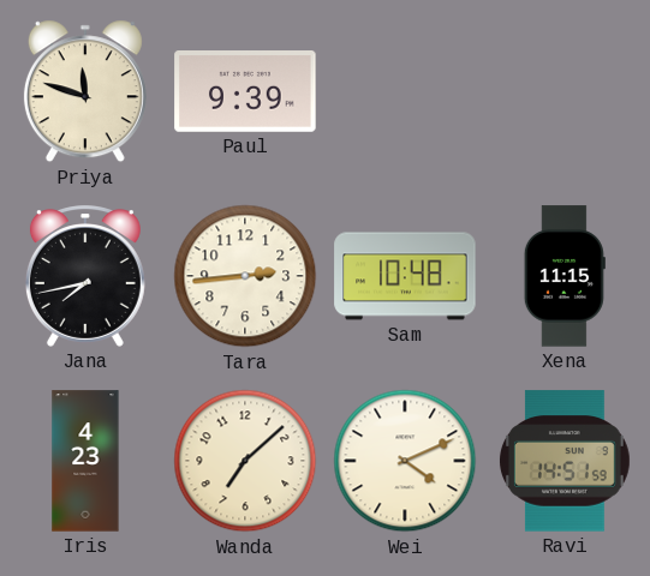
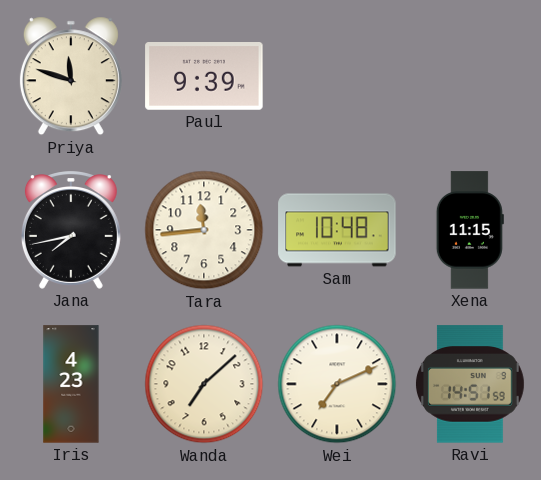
Tara: 2:44 -> 11:44 (204, 230)
Wei: 4:11 -> 7:11 (337, 384)
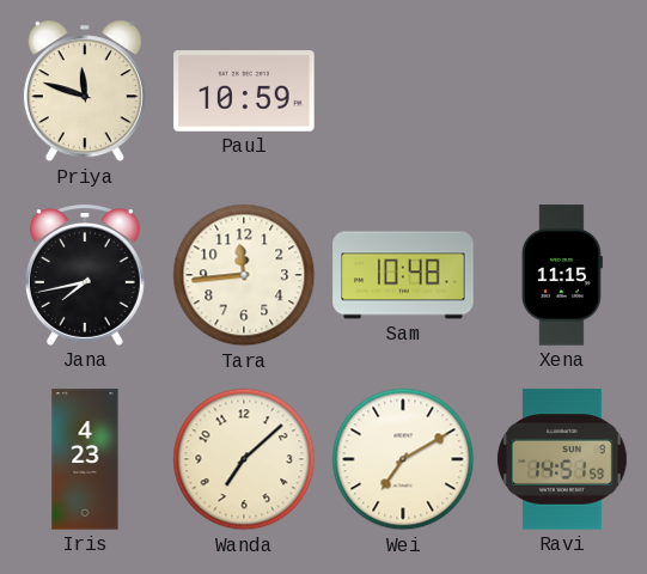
Paul: 9:39 -> 10:59 (244, 92)
Wei: 7:11 -> 7:10 (403, 459)
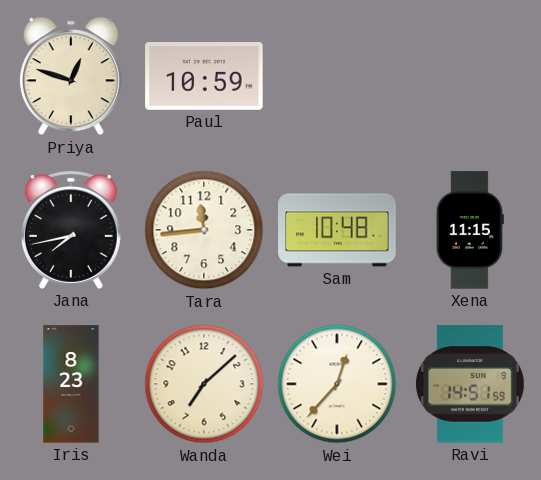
Priya: 11:48 -> 12:48 (71, 76)
Iris: 4:23 -> 8:23 (71, 384)
Wei: 7:10 -> 12:37 (337, 384)
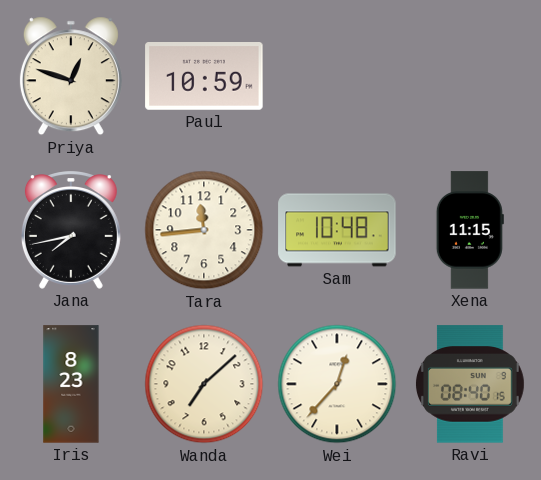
Ravi: 14:51 -> 08:40 (470, 384)
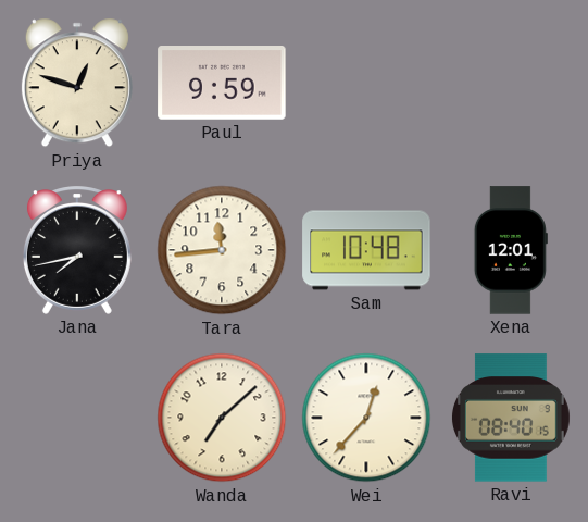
Paul: 10:59 -> 9:59 (222, 84)
Xena: 11:15 -> 12:01 (511, 250)
Iris: 8:23 -> none (71, 384)
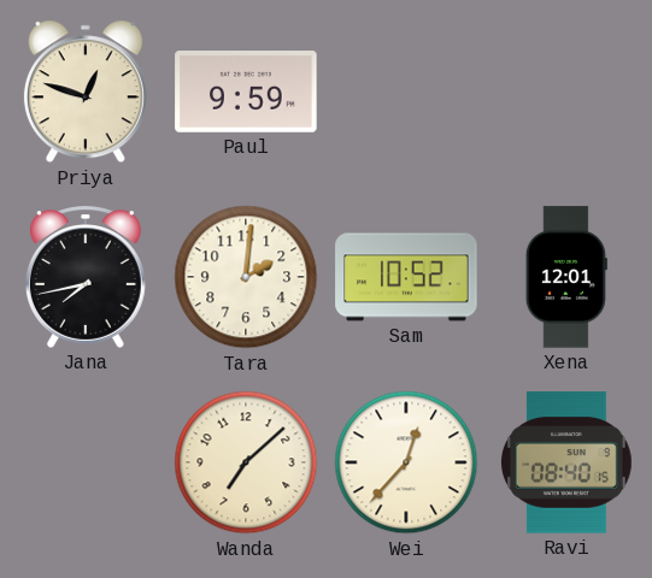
Tara: 11:44 -> 2:01 (246, 277)
Sam: 10:48 -> 10:52 (406, 277)
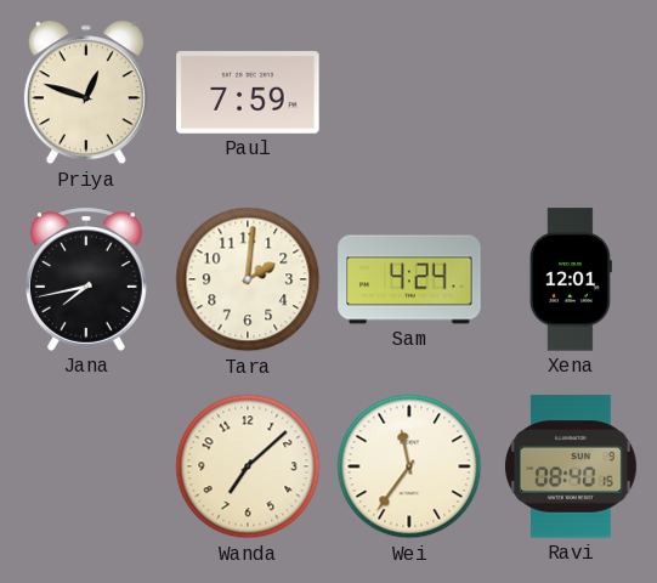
Paul: 9:59 -> 7:59 (248, 94)
Sam: 10:52 -> 4:24 (409, 279)
Wei: 12:37 -> 11:36 (409, 466)
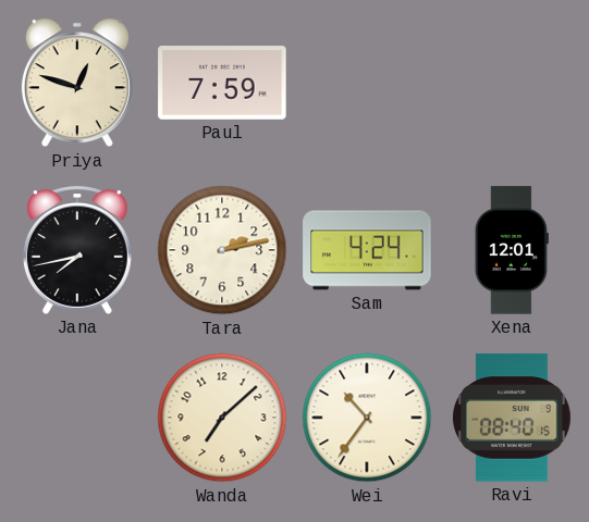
Tara: 2:01 -> 2:13 (222, 250)
Wei: 11:36 -> 10:36 (367, 418)
